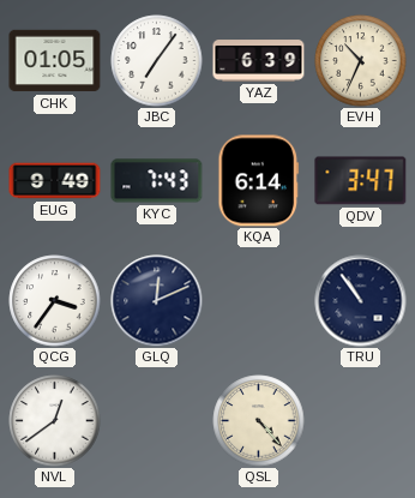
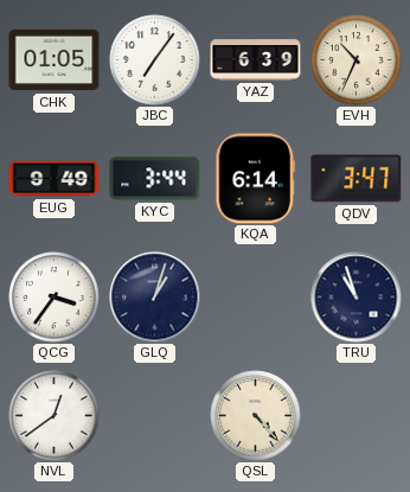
KYC: 7:43 -> 3:44 (155, 179)
GLQ: 12:11 -> 1:03 (155, 298)
TRU: 10:54 -> 10:57 (357, 298)
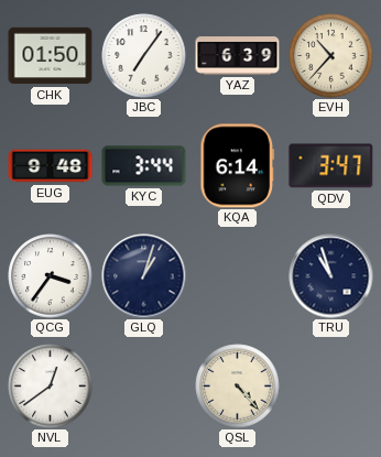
CHK: 01:05 -> 01:50 (51, 56)
EVH: 10:34 -> 10:37 (331, 56)
EUG: 9:49 -> 9:48 (51, 166)
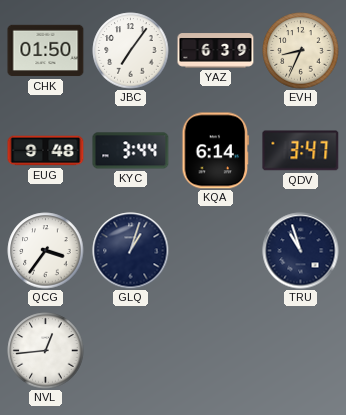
EVH: 10:37 -> 8:34 (301, 51)
NVL: 12:39 -> 12:44 (46, 351)
QSL: 4:23 -> none (238, 387)
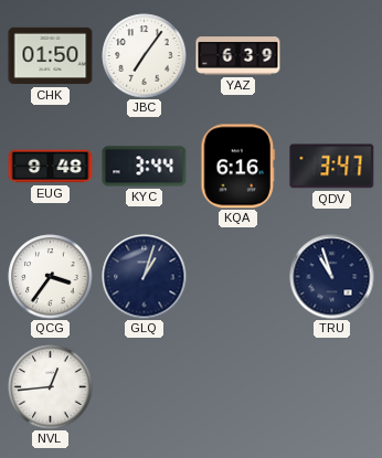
EVH: 8:34 -> none (301, 51)
KQA: 6:14 -> 6:16 (238, 167)
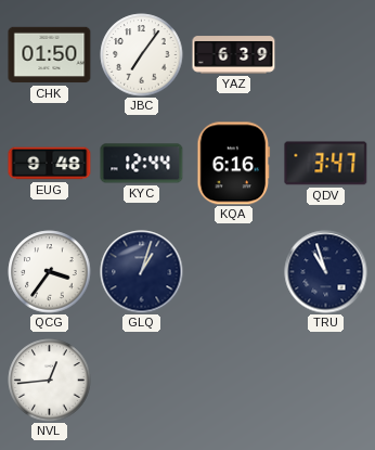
KYC: 3:44 -> 12:44 (142, 164)
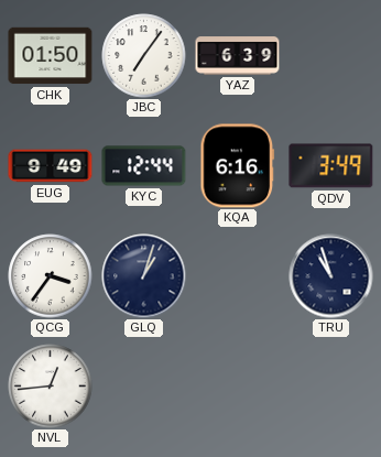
EUG: 9:48 -> 9:49 (51, 166)
QDV: 3:47 -> 3:49 (331, 166)
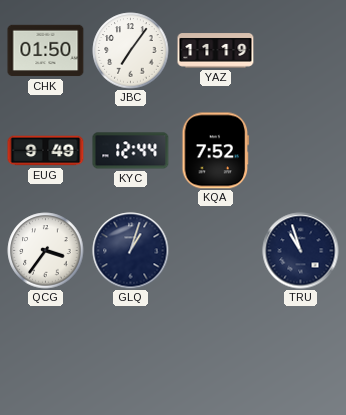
YAZ: 6:39 -> 11:19 (216, 51)
KQA: 6:16 -> 7:52 (216, 151)
QDV: 3:49 -> none (331, 166)
NVL: 12:44 -> none (51, 387)
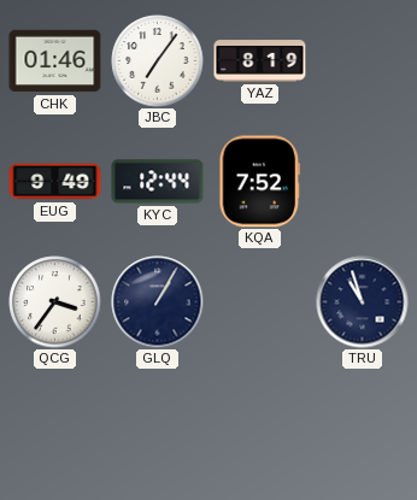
CHK: 01:50 -> 01:46 (55, 61)
YAZ: 11:19 -> 8:19 (260, 61)
GLQ: 1:03 -> 1:05 (158, 302)
